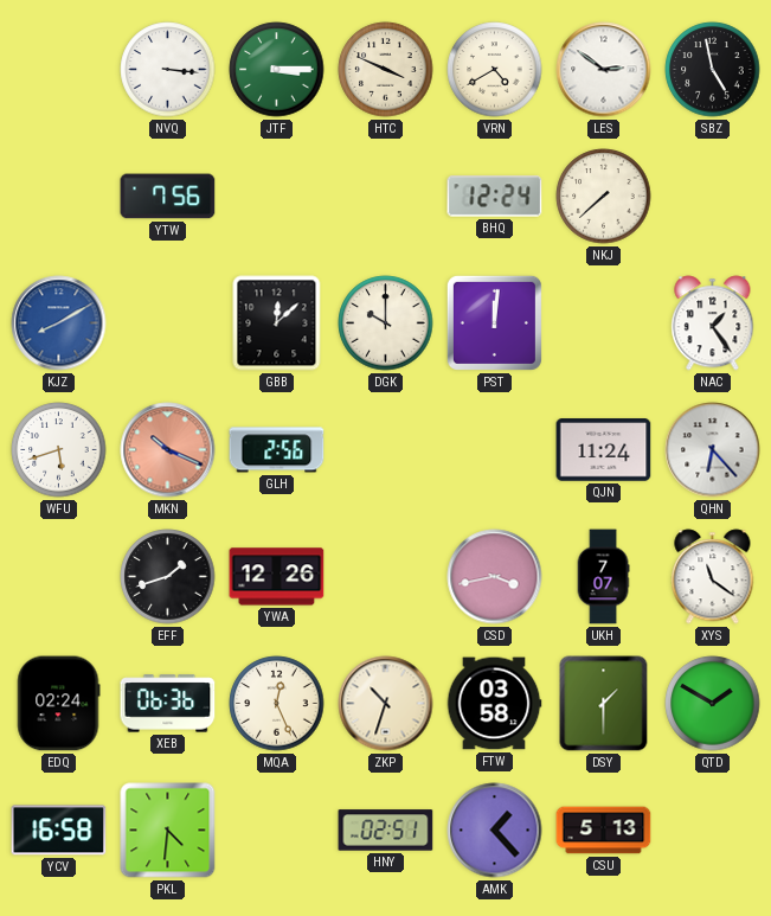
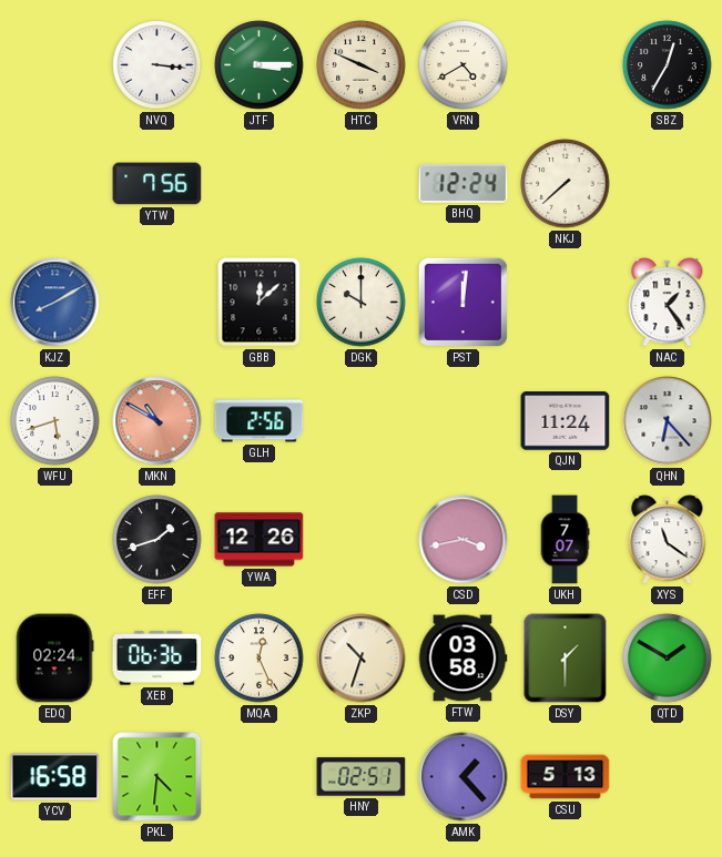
LES: 2:51 -> none (604, 70)
SBZ: 4:58 -> 12:35 (668, 65)
MKN: 10:19 -> 10:50 (157, 421)
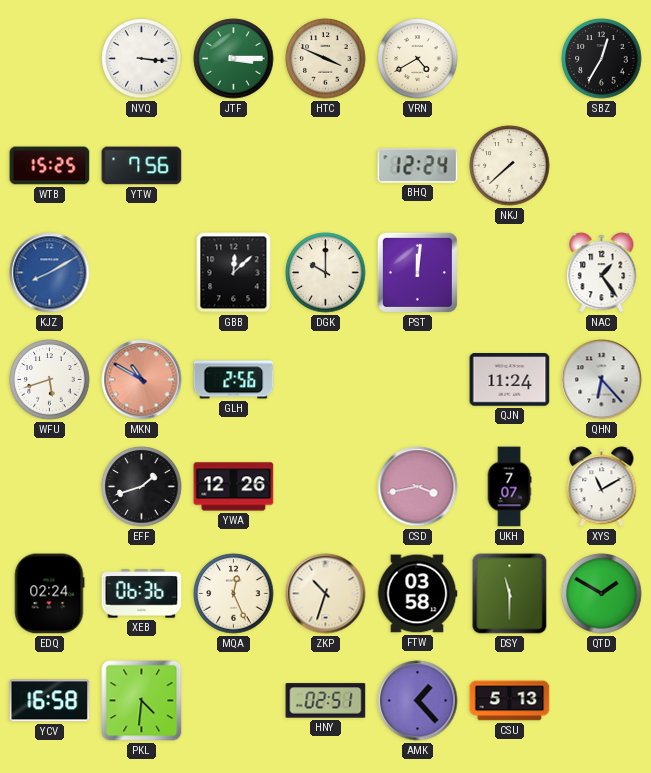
WTB: none -> 15:25 (50, 166)
XYS: 11:21 -> 11:10 (602, 487)
DSY: 1:30 -> 11:30 (510, 594)
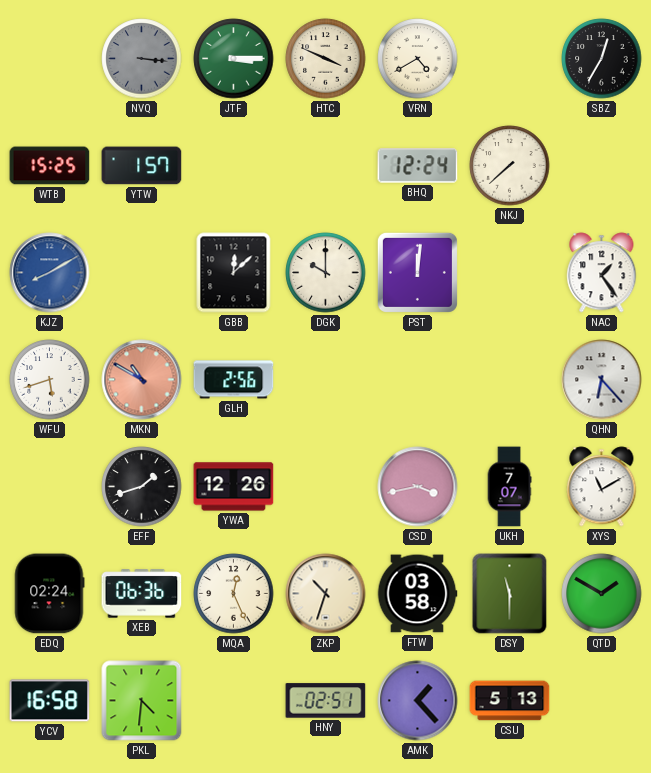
NVQ dial: white -> grey (142, 59)
YTW: 7:56 -> 1:57 (142, 166)
QJN: 11:24 -> none (510, 380)
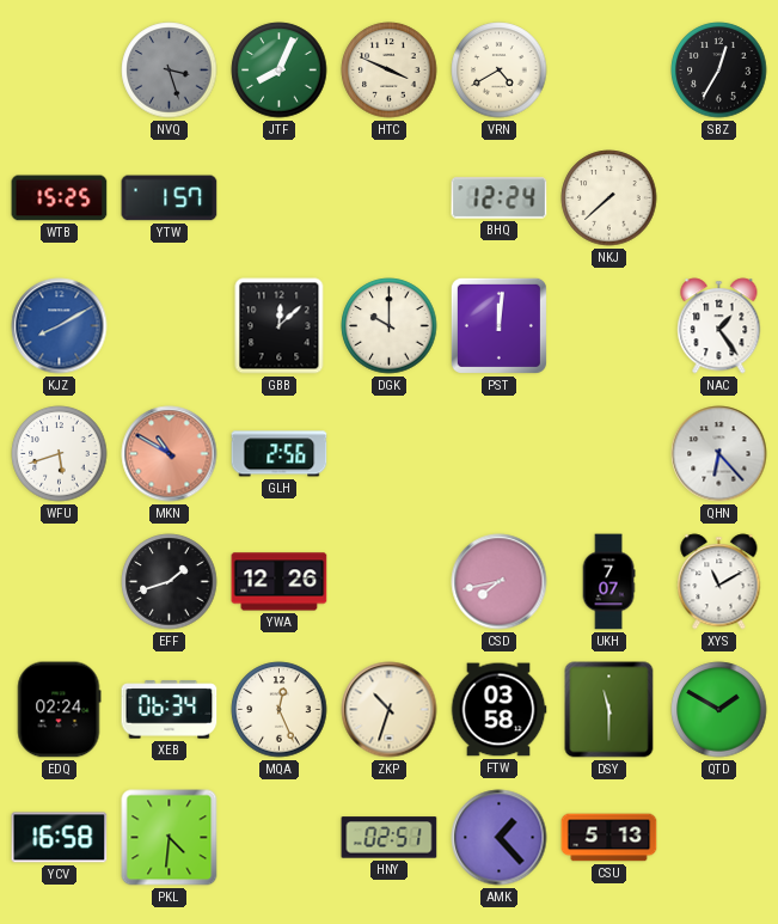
NVQ: 3:16 -> 3:27 (170, 71)
JTF: 3:15 -> 8:04 (280, 71)
CSD: 3:43 -> 7:43 (500, 582)
XEB: 06:36 -> 06:34 (170, 710)
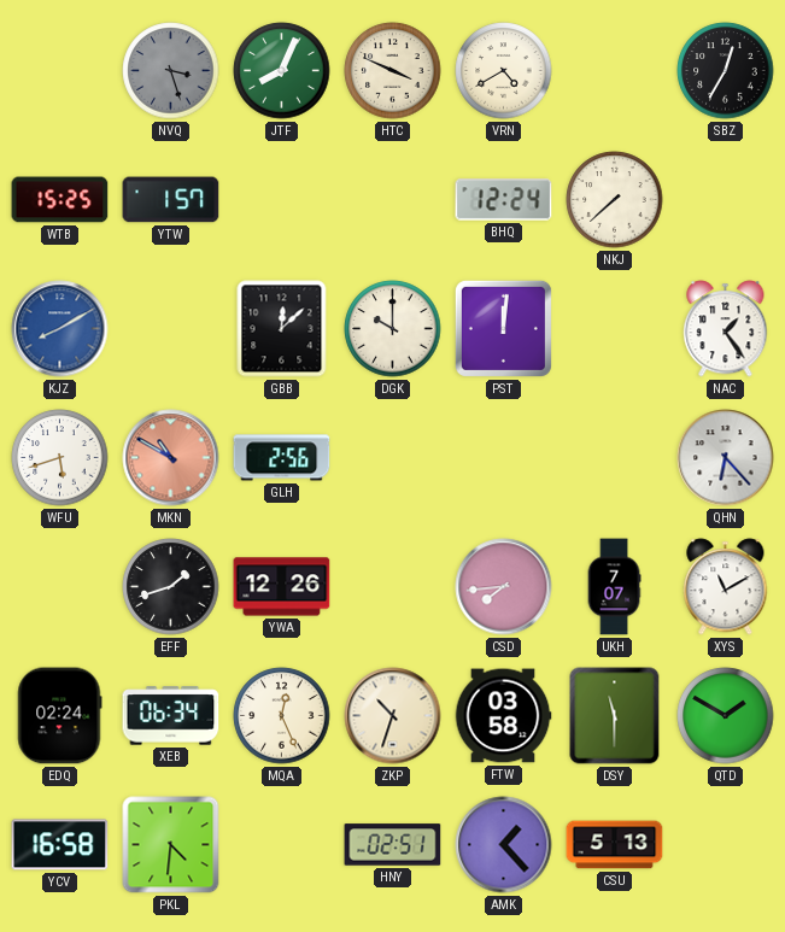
CSD: 7:43 -> 7:44 (504, 587)
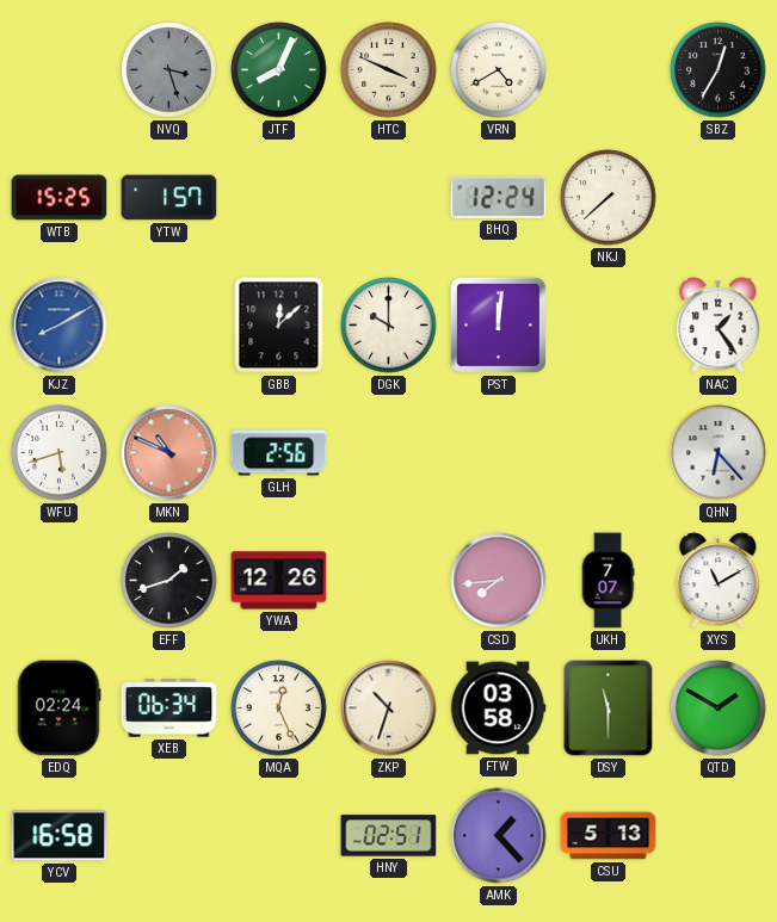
MKN: 10:50 -> 10:49 (169, 453)
PKL: 4:31 -> none (171, 845)
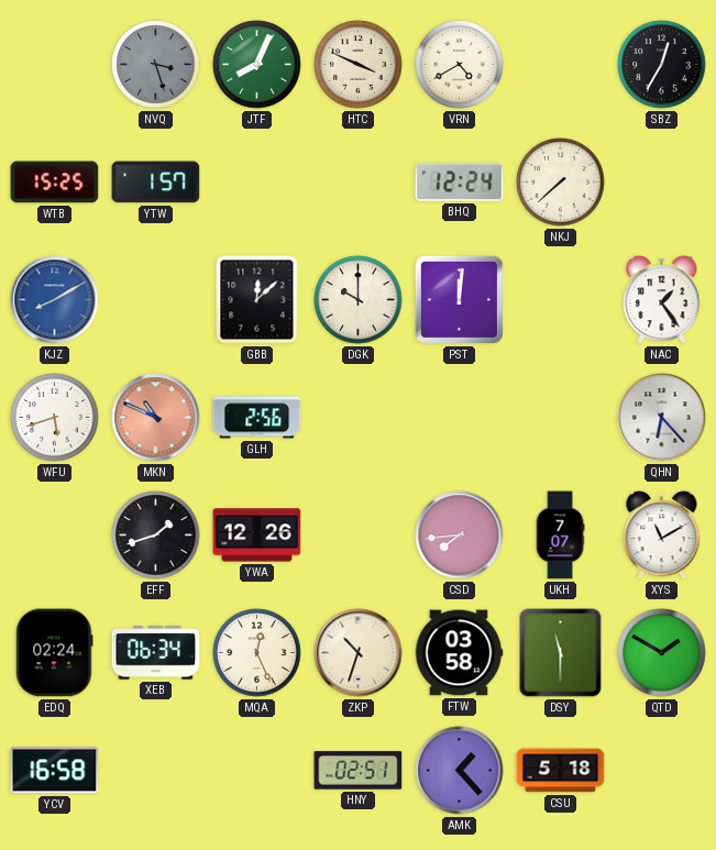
CSU: 5:13 -> 5:18 (561, 771)
